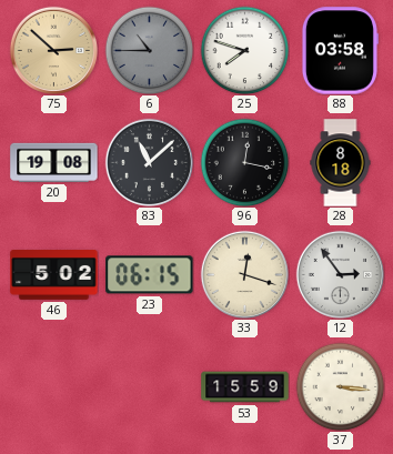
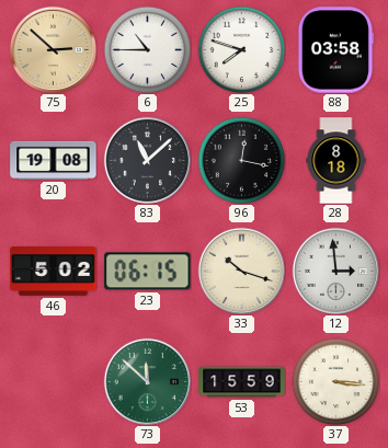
6 dial: grey -> white (147, 49)
33: 12:18 -> 10:18 (241, 271)
12: 2:54 -> 2:59 (335, 271)
73: none -> 11:52 (147, 381)
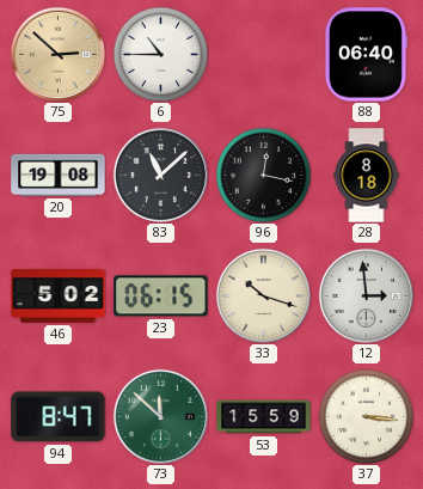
25: 7:48 -> none (241, 49)
88: 03:58 -> 06:40 (366, 55)
94: none -> 8:47 (59, 417)
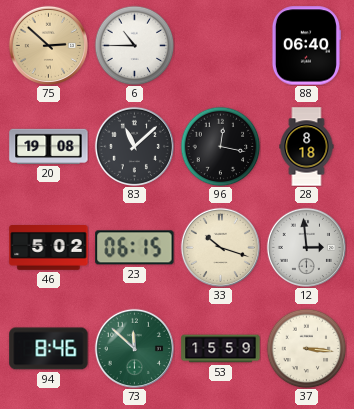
94: 8:47 -> 8:46 (49, 349)
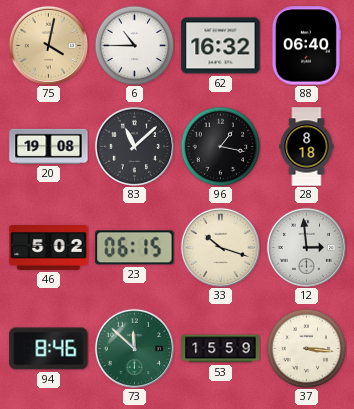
75: 2:52 -> 4:02 (48, 45)
62: none -> 16:32 (221, 46)
96: 12:17 -> 1:17 (220, 146)
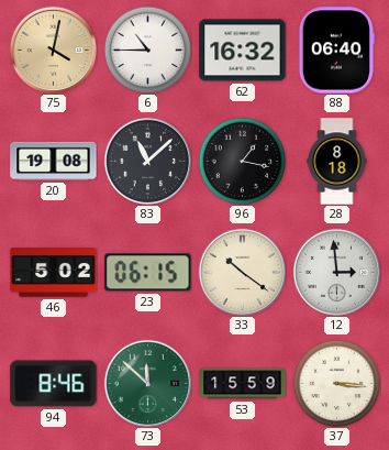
33: 10:18 -> 10:21 (242, 272)
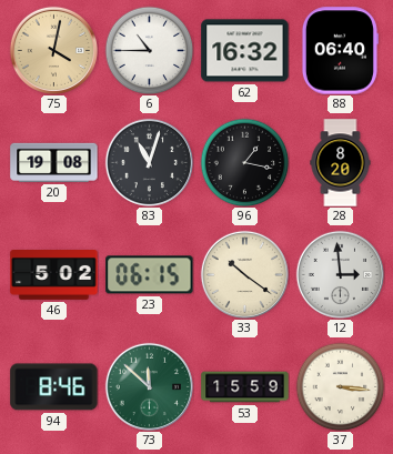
83: 11:08 -> 11:03 (149, 162)
28: 8:18 -> 8:20 (341, 163)
